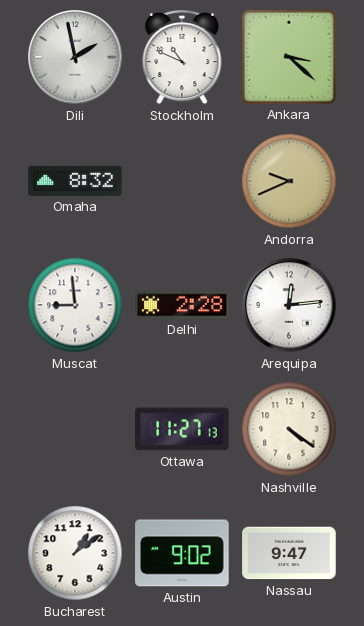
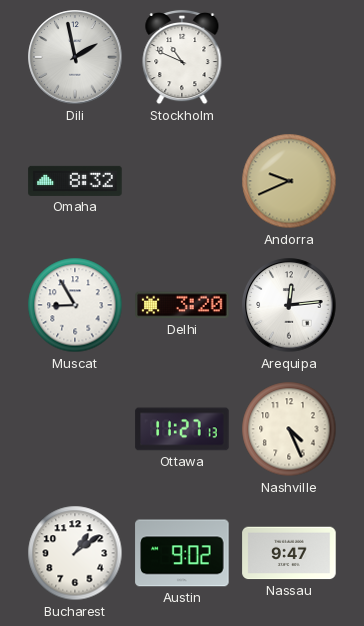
Ankara: 3:22 -> none (289, 57)
Muscat: 8:59 -> 8:55 (75, 305)
Delhi: 2:28 -> 3:20 (182, 305)
Nashville: 4:21 -> 4:26 (289, 429)
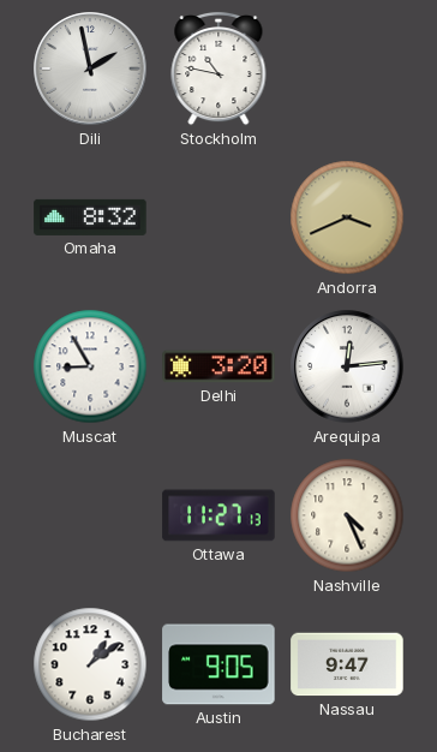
Stockholm: 10:49 -> 10:47 (218, 68)
Andorra: 9:41 -> 3:41 (347, 217)
Austin: 9:02 -> 9:05 (218, 664)
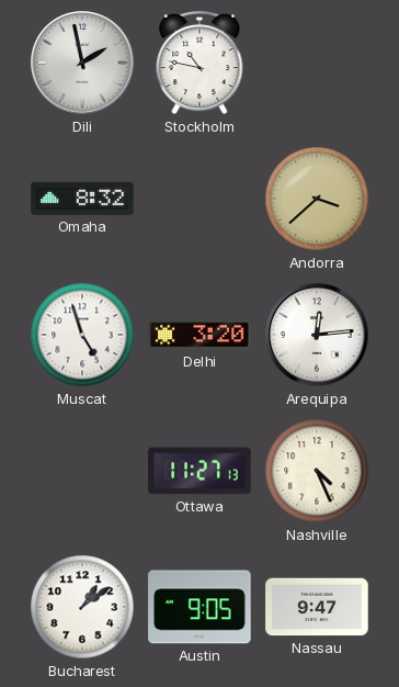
Andorra: 3:41 -> 3:38 (317, 199)
Muscat: 8:55 -> 4:57 (82, 335)
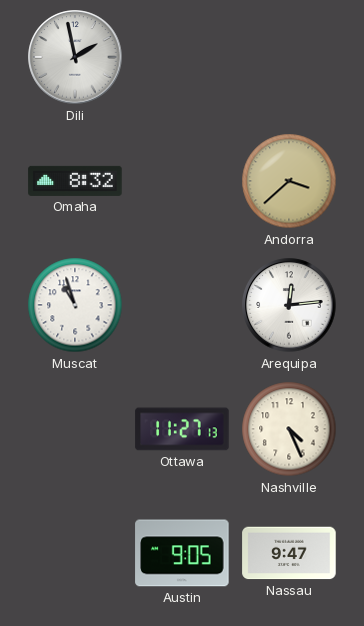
Stockholm: 10:47 -> none (200, 63)
Muscat: 4:57 -> 10:57 (75, 305)
Delhi: 3:20 -> none (200, 335)
Bucharest: 1:09 -> none (82, 607)
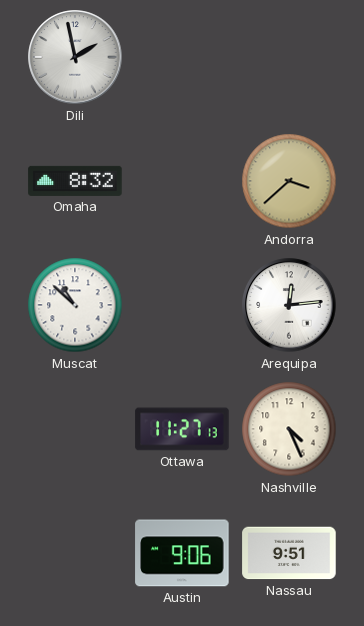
Muscat: 10:57 -> 10:52 (75, 305)
Austin: 9:05 -> 9:06 (182, 553)
Nassau: 9:47 -> 9:51 (289, 553)
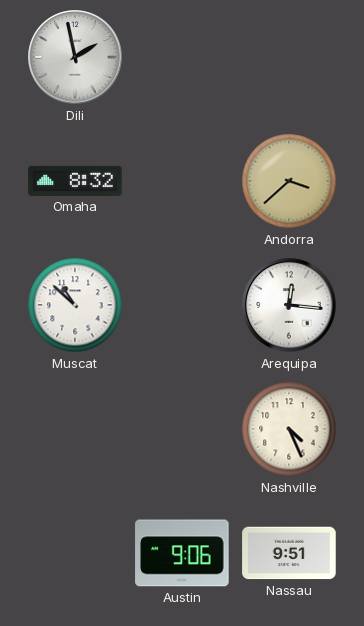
Arequipa: 12:14 -> 12:16 (289, 305)
Ottawa: 11:27 -> none (182, 429)
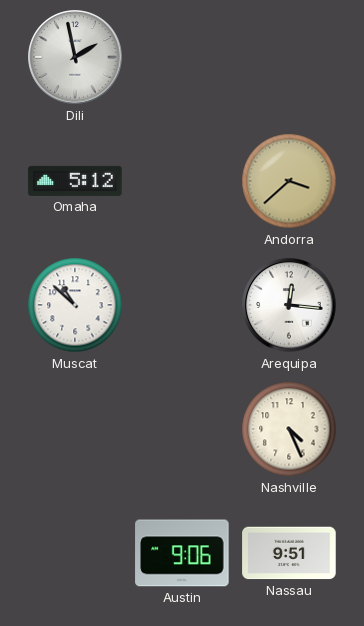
Omaha: 8:32 -> 5:12 (75, 181)
